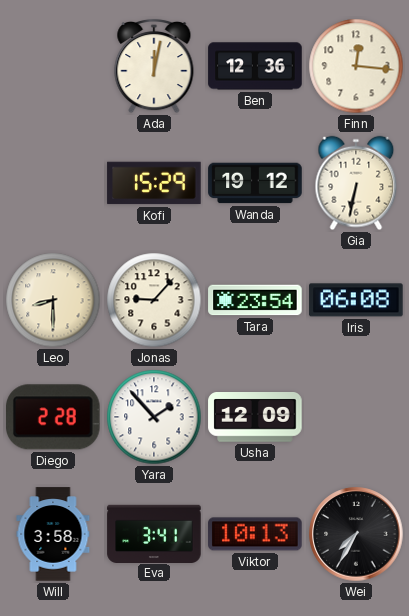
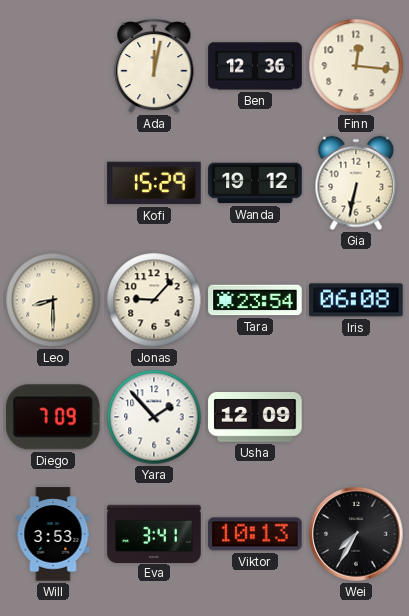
Diego: 2:28 -> 7:09 (54, 417)
Will: 3:58 -> 3:53 (53, 534)
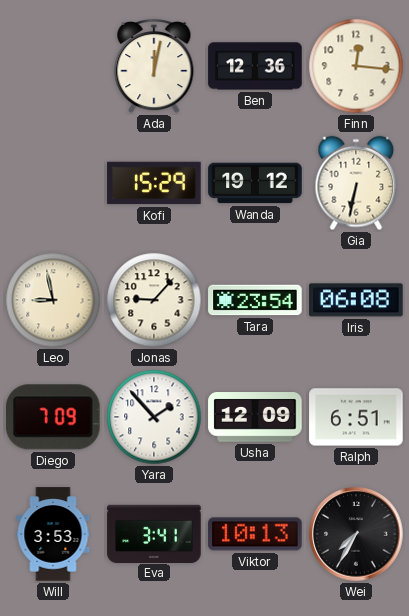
Leo: 8:30 -> 8:58 (53, 300)
Ralph: none -> 6:51 (356, 417)
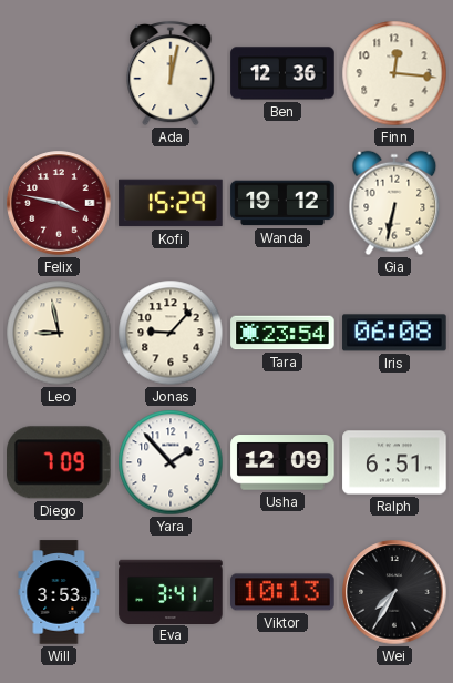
Felix: none -> 3:47 (59, 203)
